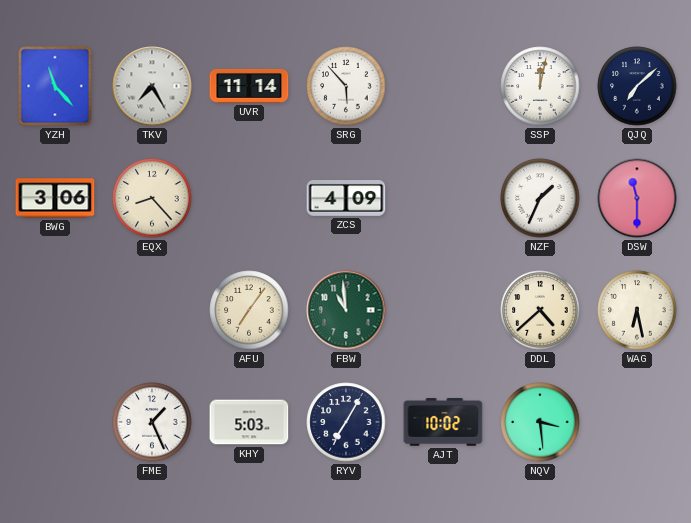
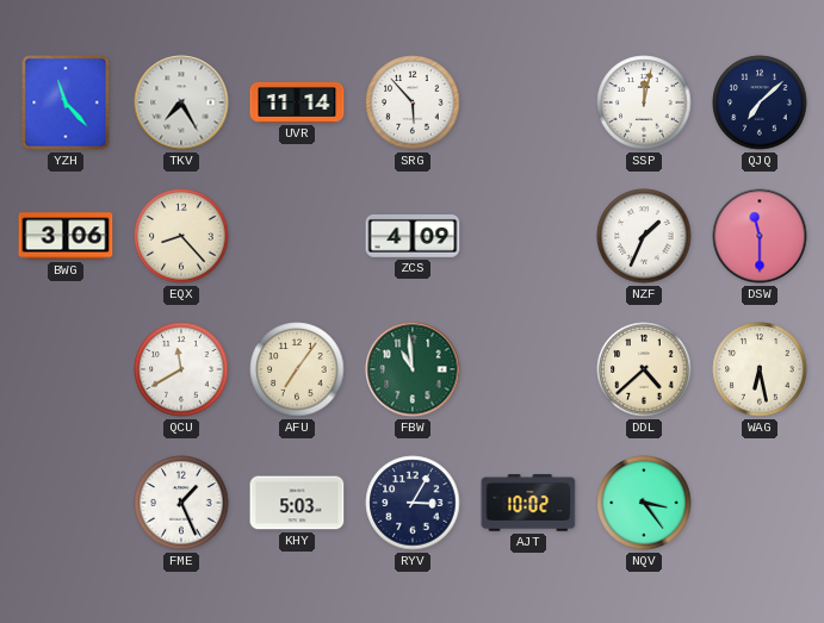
QCU: none -> 11:40 (181, 369)
RYV: 7:05 -> 3:05 (413, 503)
NQV: 3:29 -> 3:24 (644, 503)
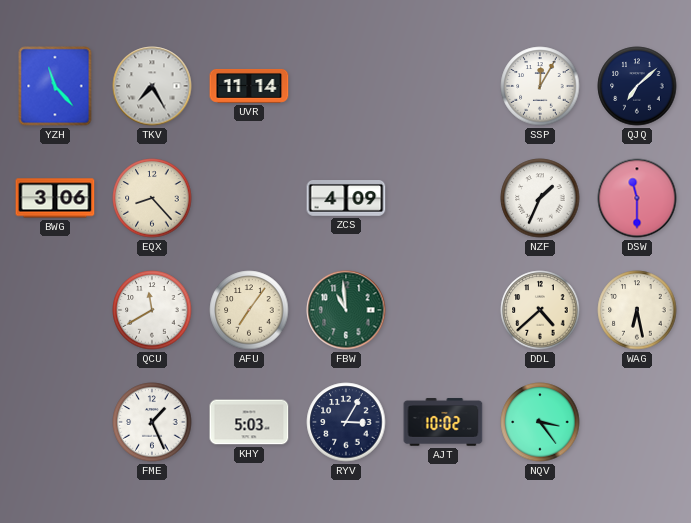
SRG: 5:53 -> none (413, 102)
SSP: 12:02 -> 12:05 (540, 86)
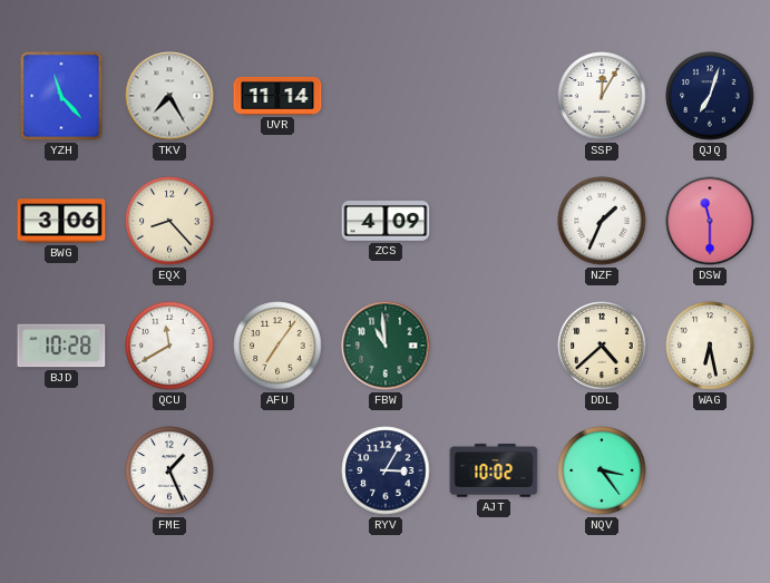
QJQ: 7:08 -> 7:03 (710, 96)
BJD: none -> 10:28 (61, 346)
KHY: 5:03 -> none (249, 422)
